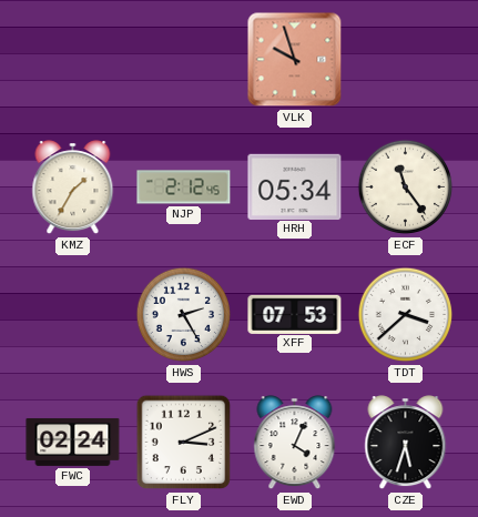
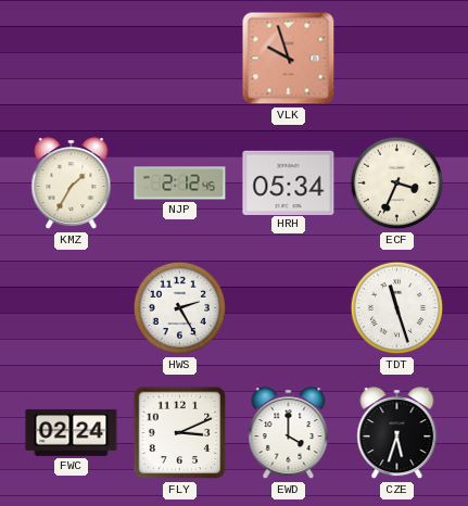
ECF: 11:24 -> 3:34 (397, 184)
XFF: 07:53 -> none (295, 314)
TDT: 3:38 -> 11:27 (397, 308)
EWD: 4:04 -> 4:00 (289, 433)
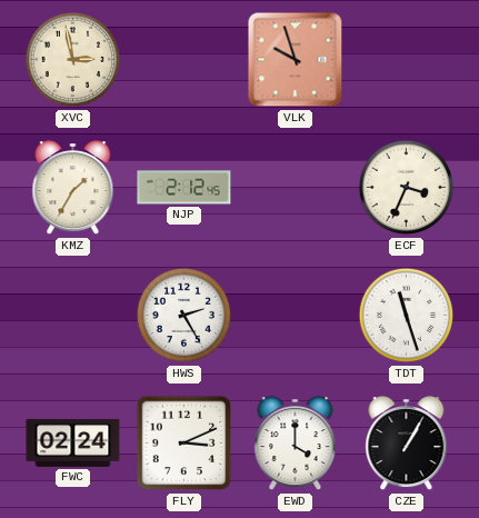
XVC: none -> 2:58 (73, 60)
HRH: 05:34 -> none (289, 182)
CZE: 5:33 -> 1:05 (407, 444)
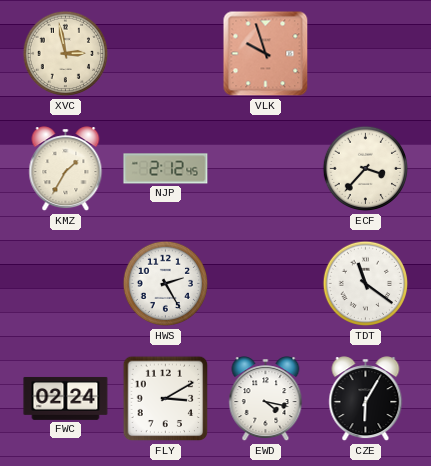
ECF: 3:34 -> 3:37 (366, 169)
TDT: 11:27 -> 11:21 (366, 284)
FLY: 3:11 -> 3:10 (166, 399)
EWD: 4:00 -> 4:17 (266, 399)
CZE: 1:05 -> 6:05 (366, 399)
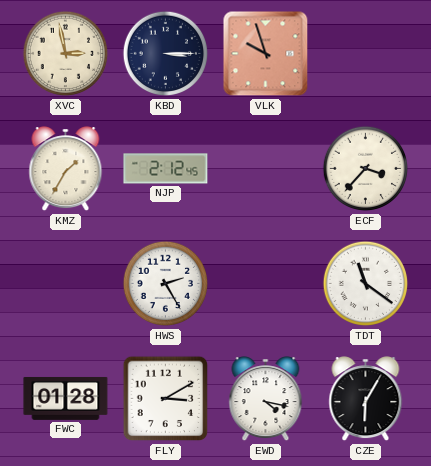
KBD: none -> 3:15 (166, 54)
FWC: 02:24 -> 01:28 (66, 398)
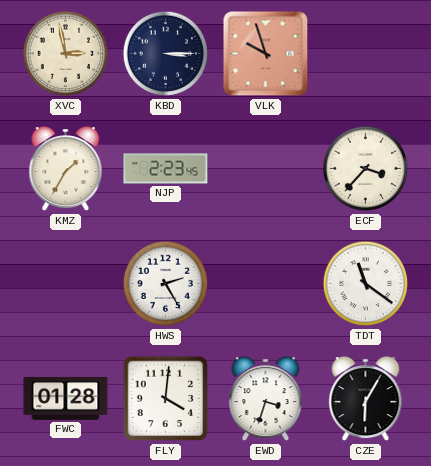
NJP: 2:12 -> 2:23 (166, 169)
FLY: 3:10 -> 4:01 (166, 399)
EWD: 4:17 -> 3:33 (266, 399)
